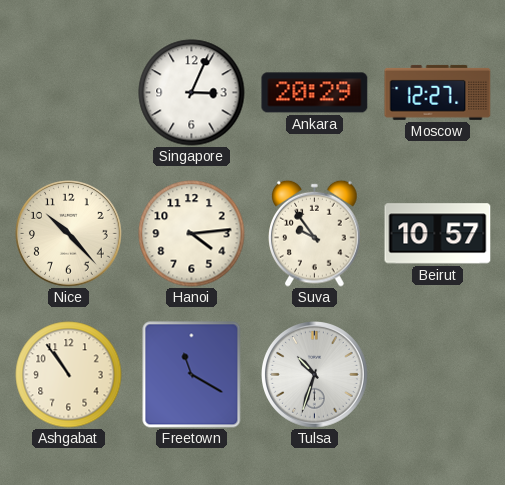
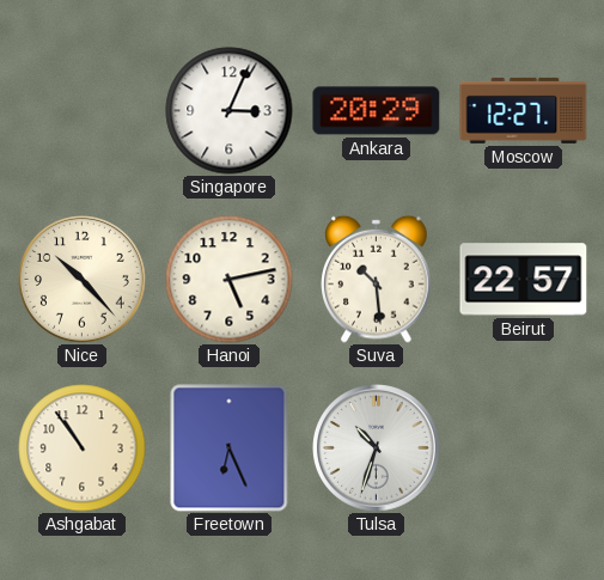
Hanoi: 4:14 -> 5:13 (230, 280)
Suva: 9:54 -> 10:29 (377, 279)
Beirut: 10:57 -> 22:57 (524, 280)
Freetown: 11:20 -> 6:26 (230, 448)
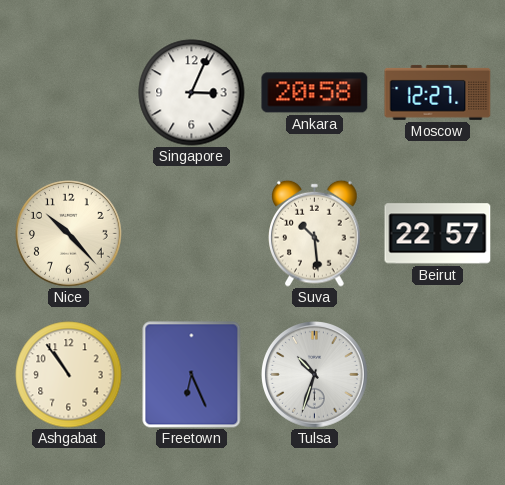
Ankara: 20:29 -> 20:58 (315, 93)
Hanoi: 5:13 -> none (230, 280)
